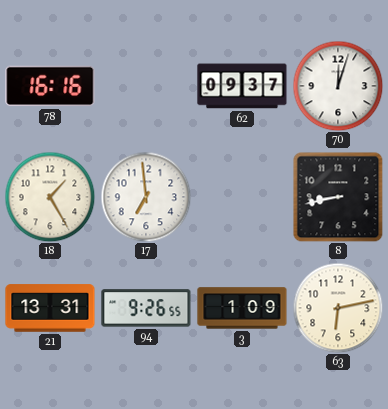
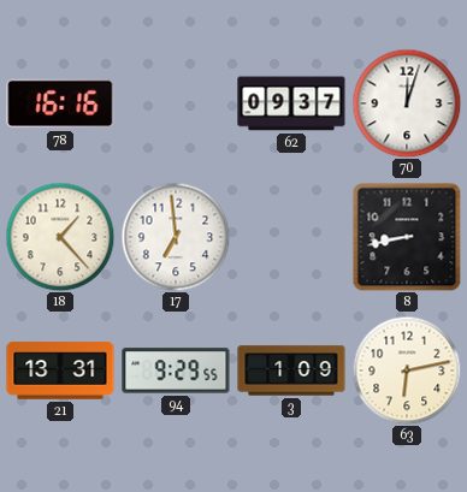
18: 1:25 -> 1:23 (60, 237)
94: 9:26 -> 9:29 (176, 371)
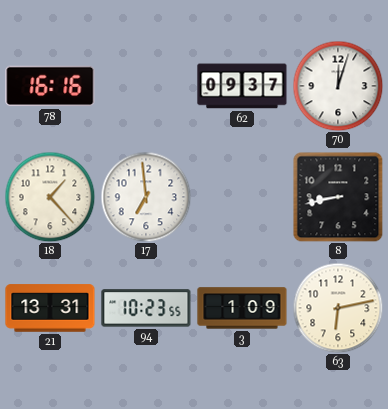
94: 9:29 -> 10:23 (146, 308)
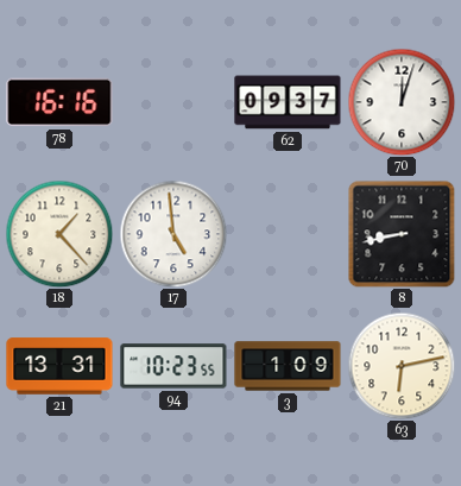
17: 6:59 -> 4:59 (173, 234)
